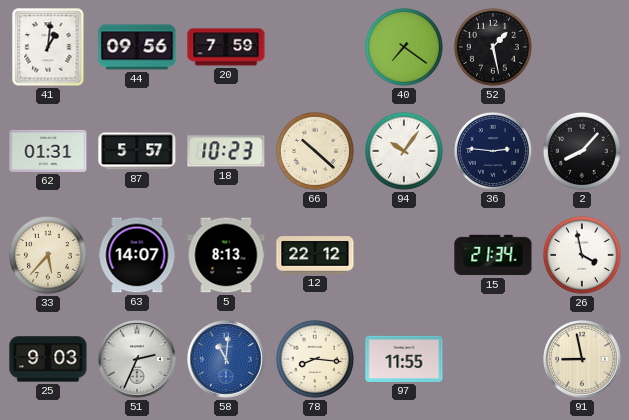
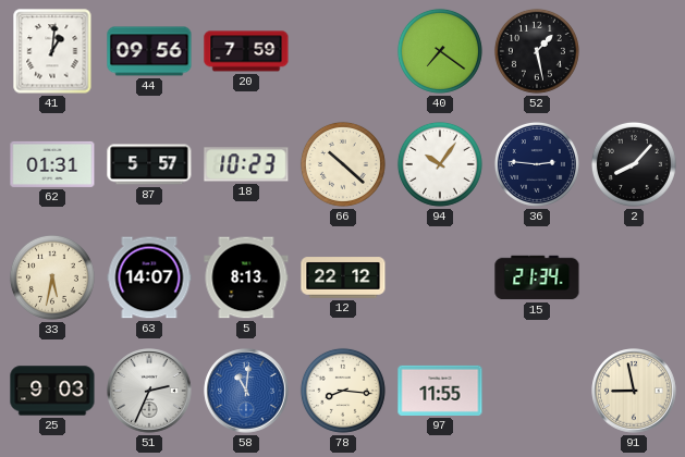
33: 5:37 -> 5:32 (52, 277)
26: 3:58 -> none (582, 255)
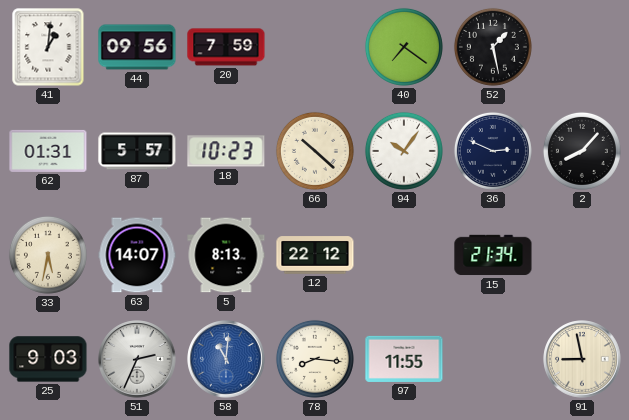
36: 2:46 -> 2:49 (493, 151)
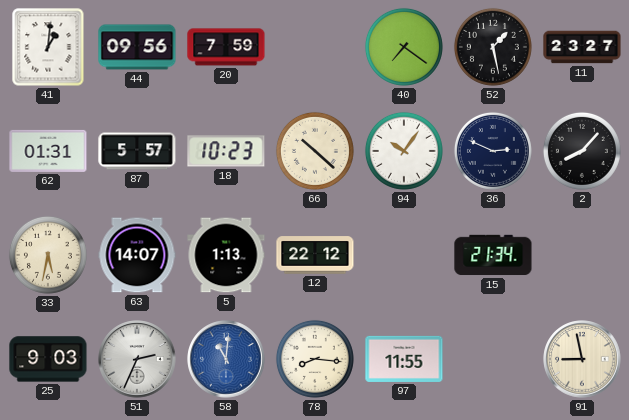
11: none -> 23:27 (582, 47)
5: 8:13 -> 1:13 (226, 255)
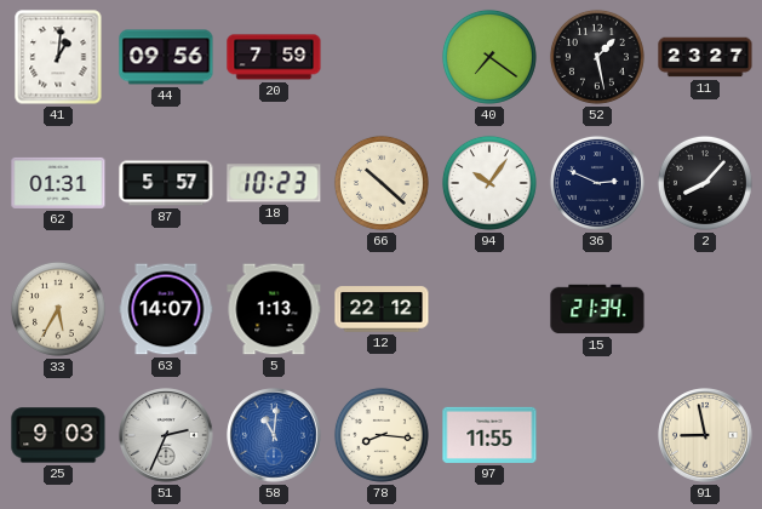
33: 5:32 -> 5:35 (58, 309)
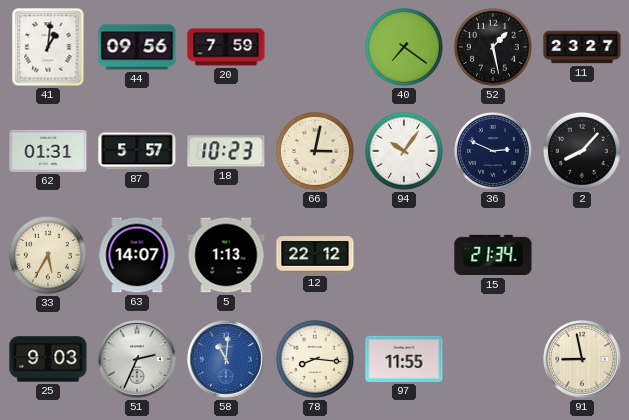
66: 10:22 -> 3:02 (315, 151)
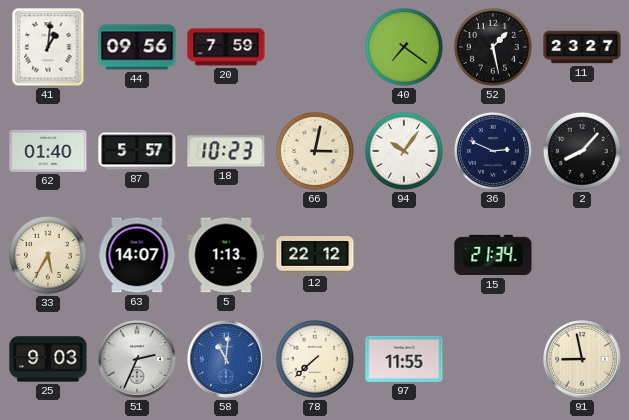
62: 01:31 -> 01:40 (48, 151)
78: 8:16 -> 7:38 (315, 359)
